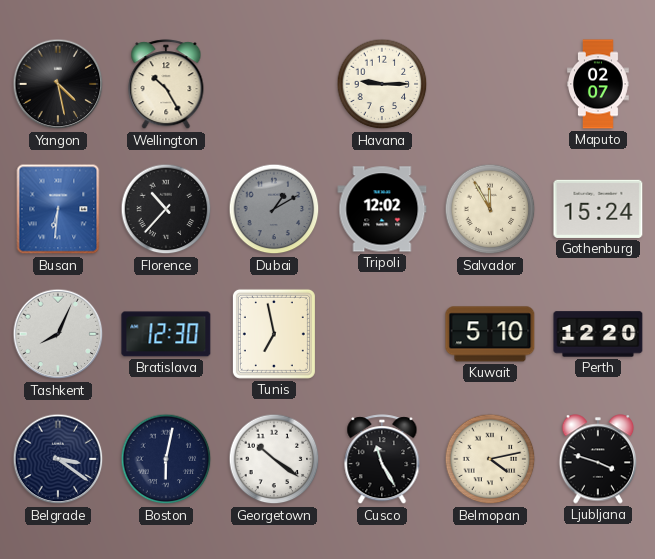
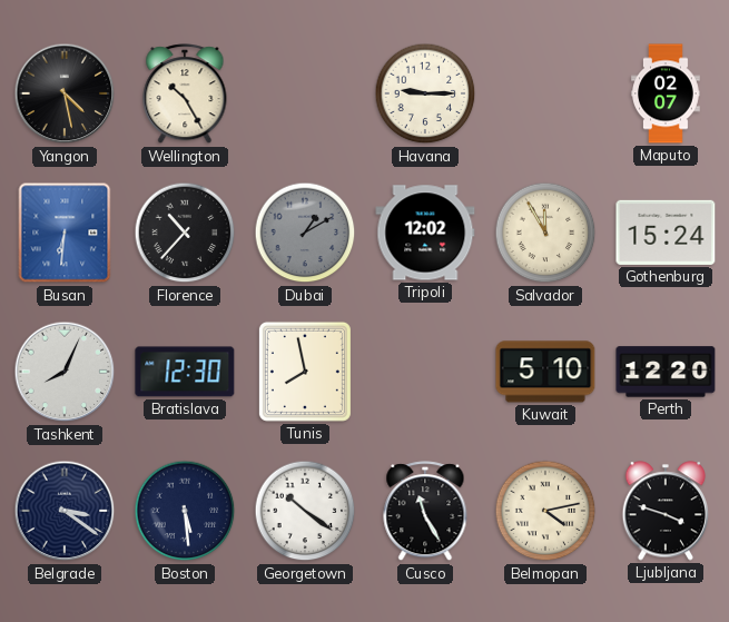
Tunis: 6:58 -> 7:58 (305, 372)
Boston: 6:02 -> 5:29 (185, 511)
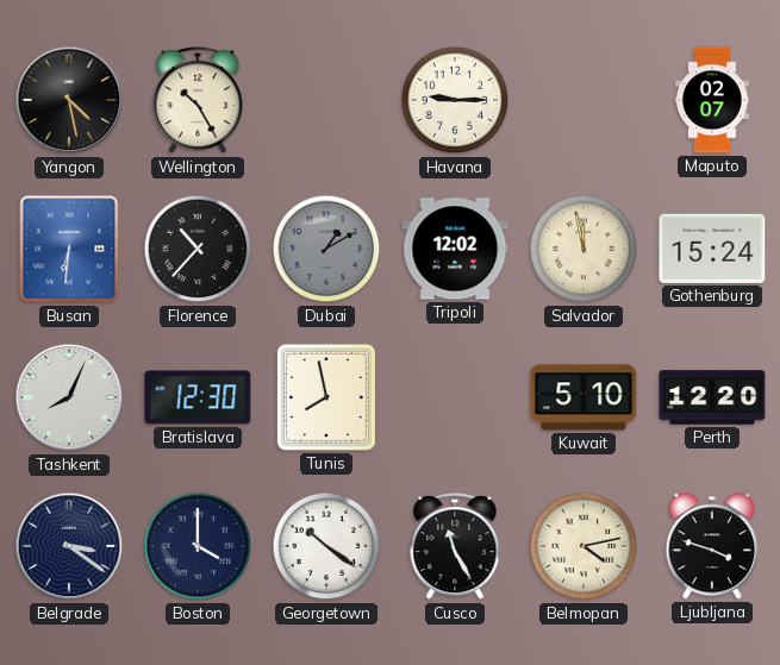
Salvador: 11:55 -> 11:58 (584, 249)
Boston: 5:29 -> 4:00 (198, 546)
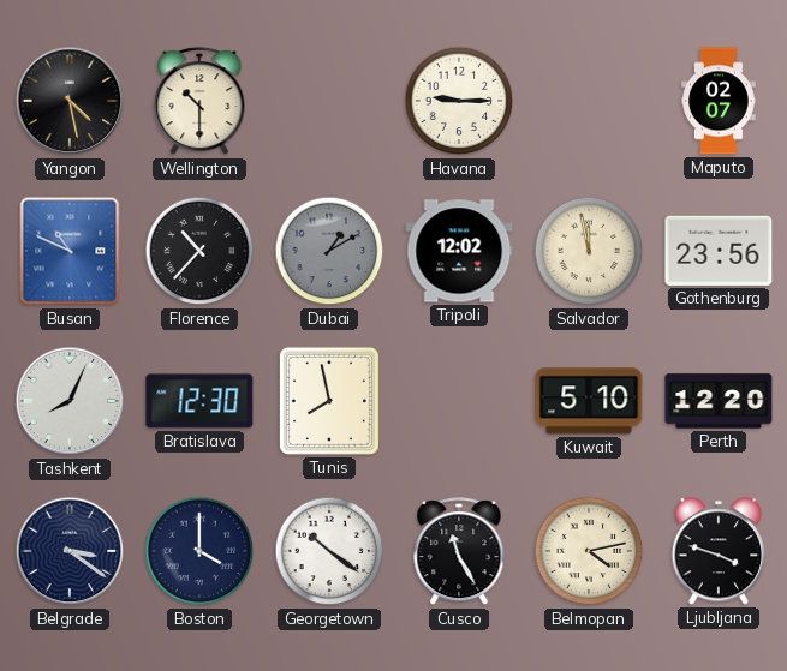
Wellington: 10:25 -> 10:30 (199, 102)
Busan: 6:31 -> 10:49 (70, 251)
Gothenburg: 15:24 -> 23:56 (719, 251)
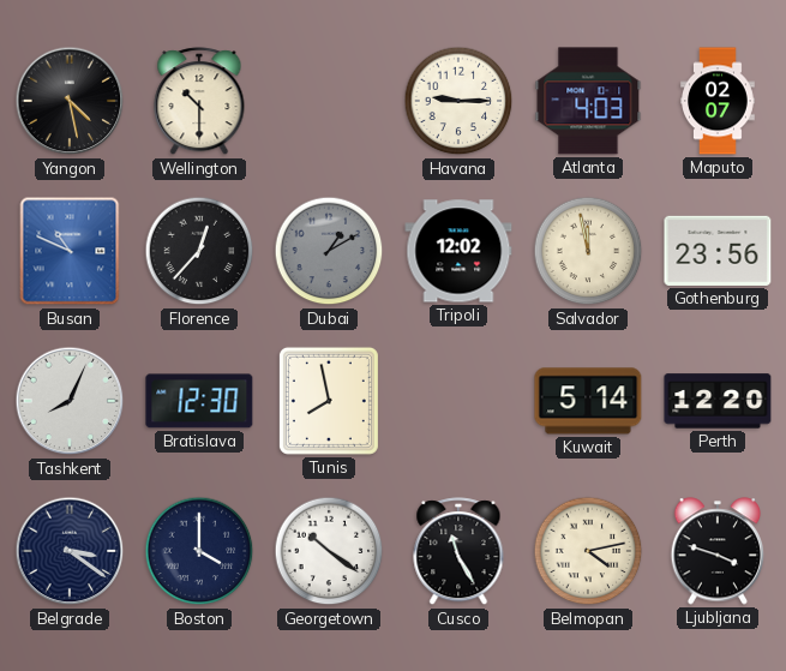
Atlanta: none -> 4:03 (588, 101)
Florence: 10:37 -> 12:37 (199, 251)
Kuwait: 5:10 -> 5:14 (588, 401)
